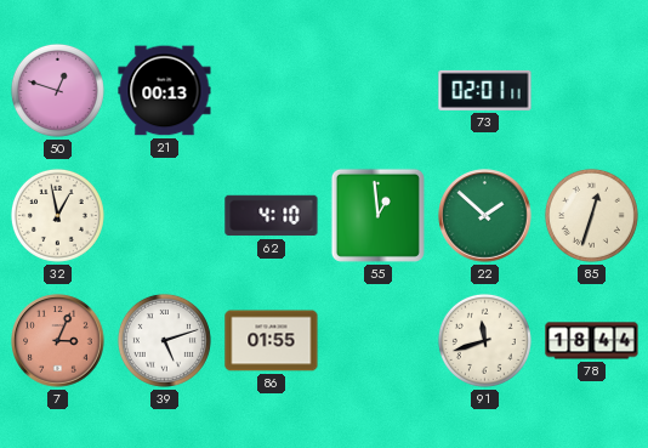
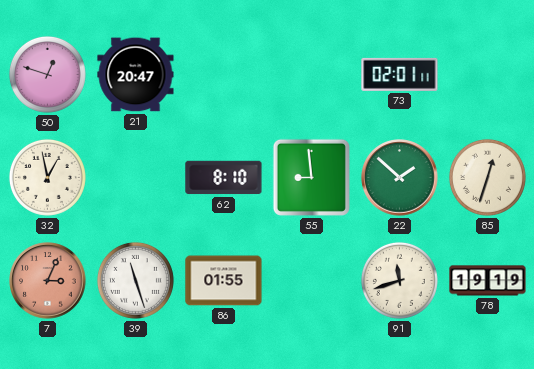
21: 00:13 -> 20:47 (136, 75)
62: 4:10 -> 8:10 (224, 178)
55: 12:59 -> 8:59 (311, 177)
39: 5:12 -> 11:27 (135, 280)
78: 18:44 -> 19:19 (488, 281)
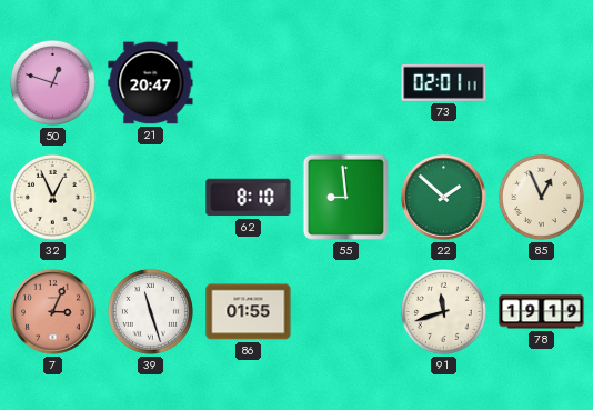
32: 12:58 -> 12:56 (52, 197)
85: 12:33 -> 12:56 (541, 197)
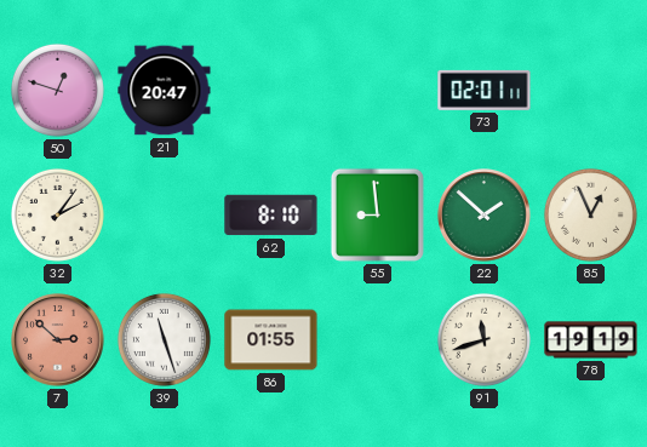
32: 12:56 -> 2:06 (57, 214)
7: 3:04 -> 2:52 (58, 340)
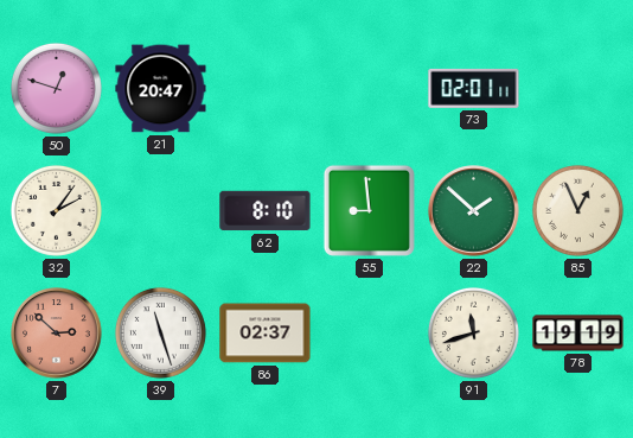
86: 01:55 -> 02:37 (266, 334)
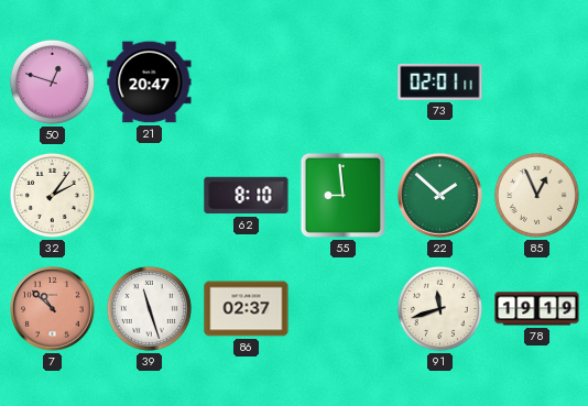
7: 2:52 -> 10:52 (53, 309)
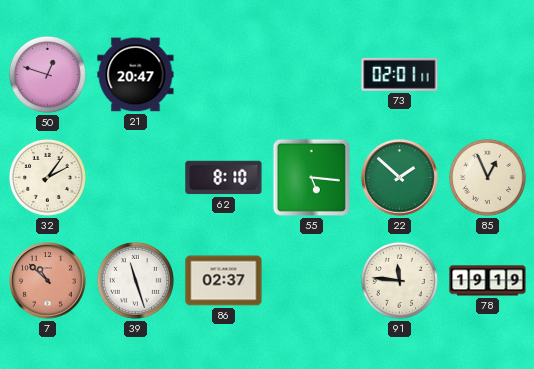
55: 8:59 -> 5:16 (311, 177)
91: 11:42 -> 11:46 (399, 280)
